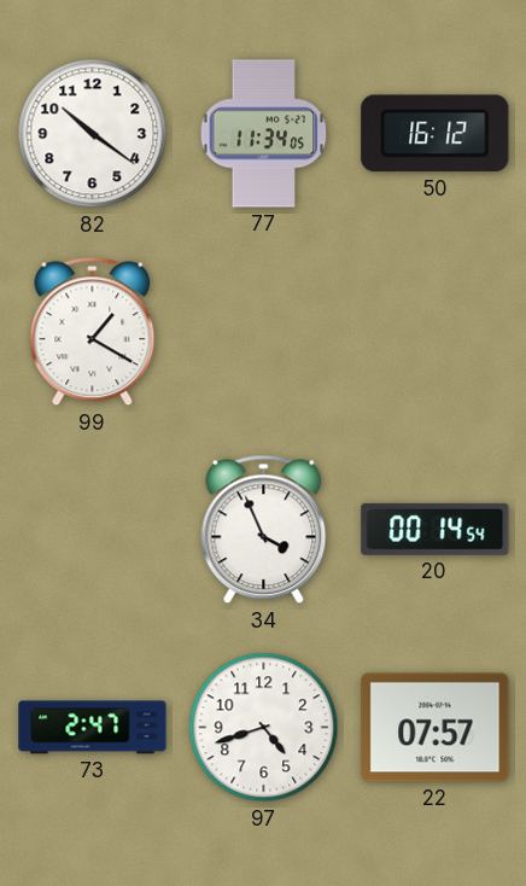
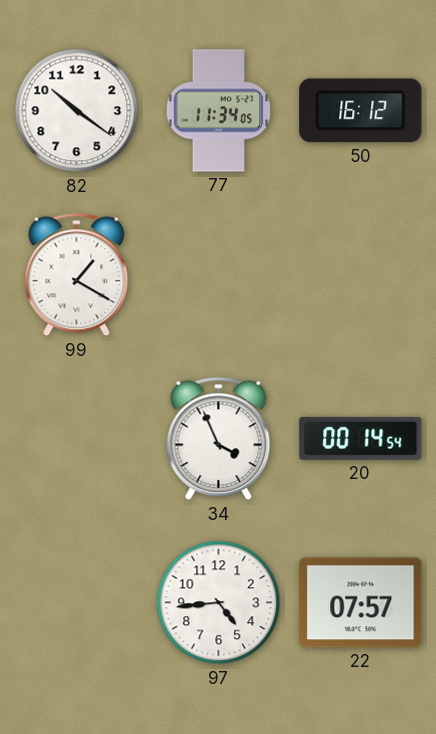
73: 2:47 -> none (93, 728)
97: 4:42 -> 4:44 (219, 603)
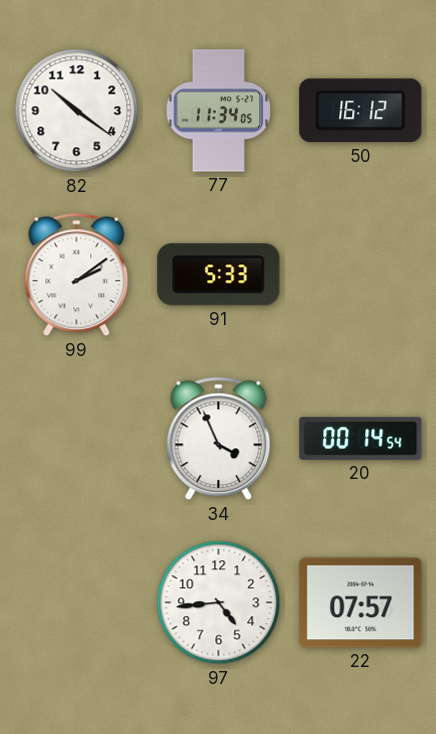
99: 1:20 -> 2:09 (77, 275)
91: none -> 5:33 (219, 275)
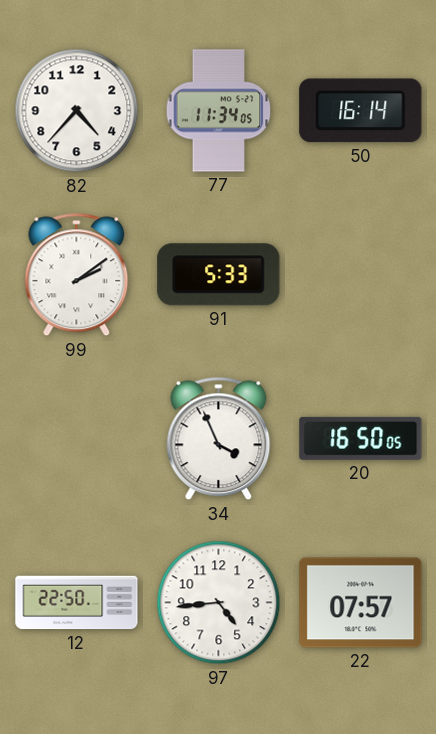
82: 10:21 -> 4:37 (77, 111)
50: 16:12 -> 16:14 (361, 111)
20: 00:14 -> 16:50 (361, 438)
12: none -> 22:50 (77, 603)
